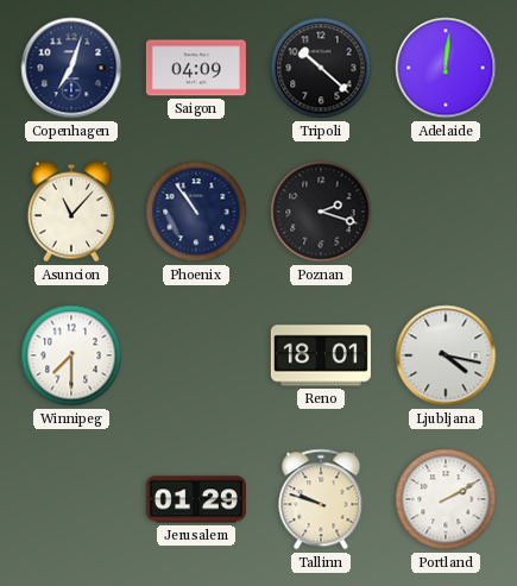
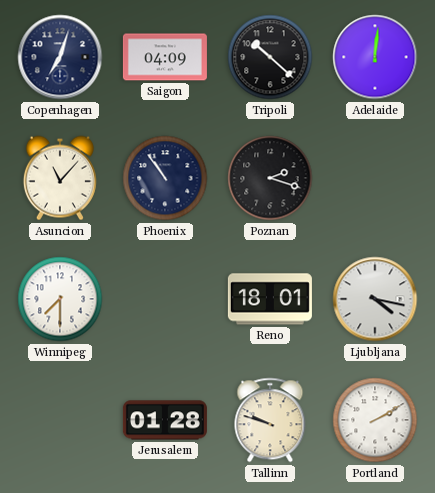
Jerusalem: 01:29 -> 01:28 (165, 420)
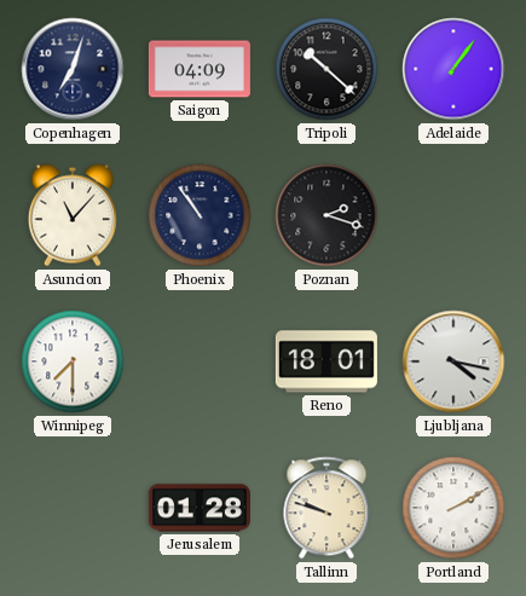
Adelaide: 12:01 -> 1:06 (453, 69)
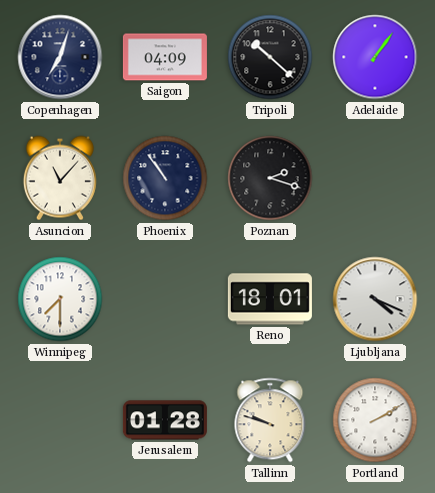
Ljubljana: 4:17 -> 4:19 (375, 299)
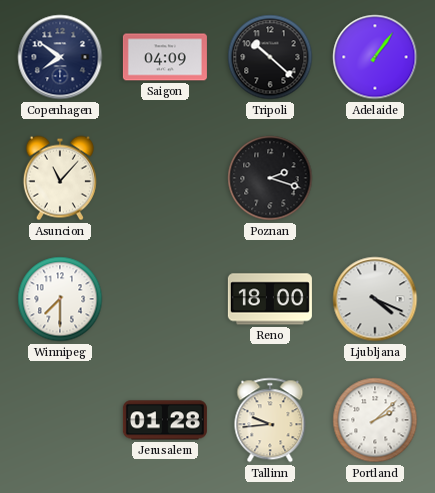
Copenhagen: 7:03 -> 7:51 (60, 57)
Phoenix: 10:54 -> none (165, 178)
Reno: 18:01 -> 18:00 (270, 299)
Tallinn: 9:48 -> 9:44 (270, 420)
Portland: 2:10 -> 2:08 (375, 420)
